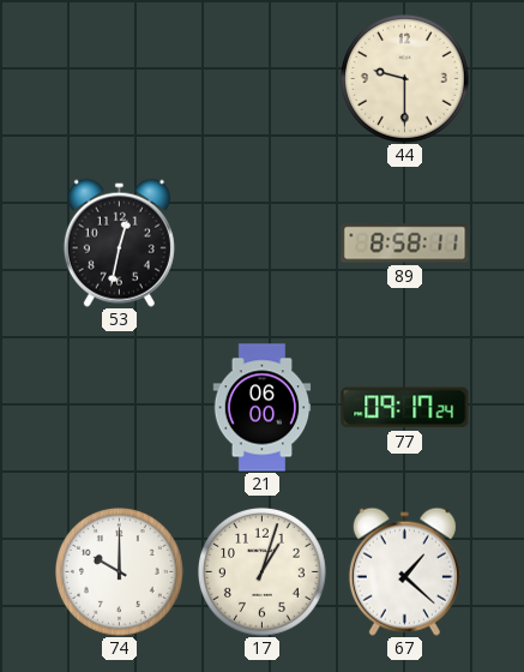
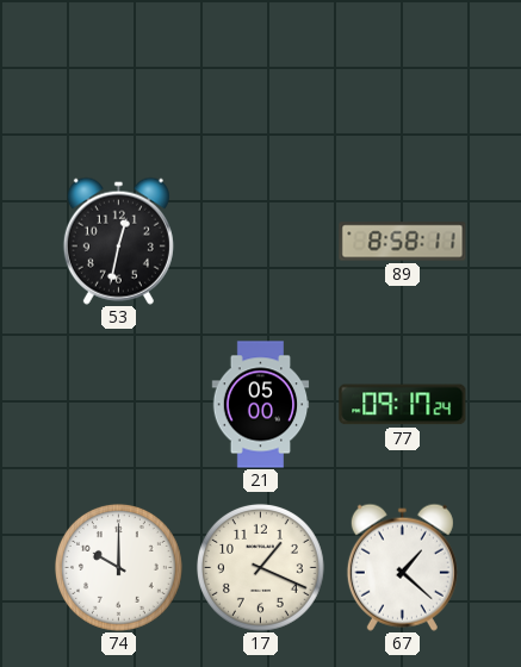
44: 9:30 -> none (404, 78)
21: 06:00 -> 05:00 (261, 405)
17: 1:03 -> 1:19 (260, 567)
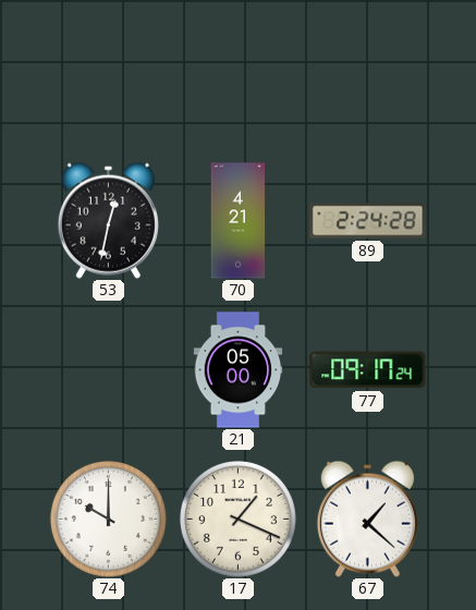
70: none -> 4:21 (239, 221)
89: 8:58 -> 2:24 (368, 221)
